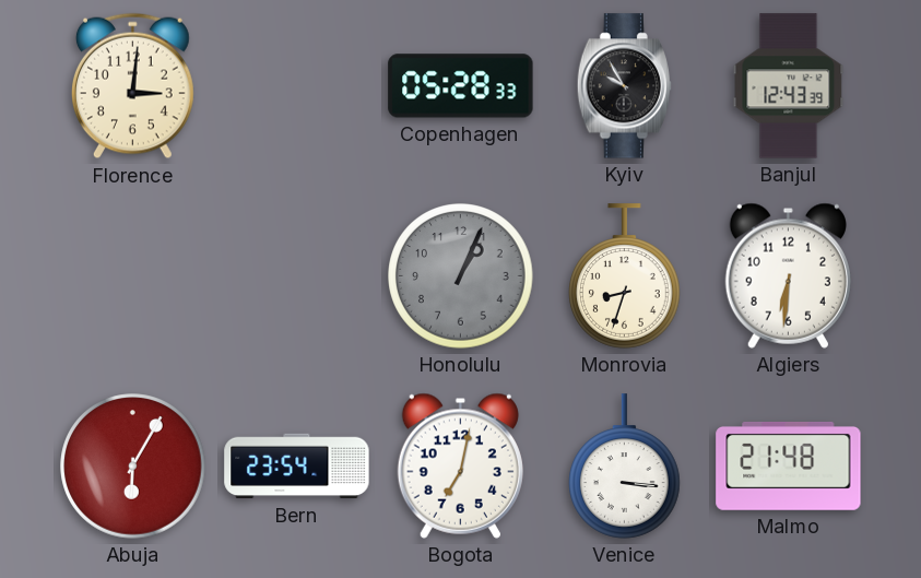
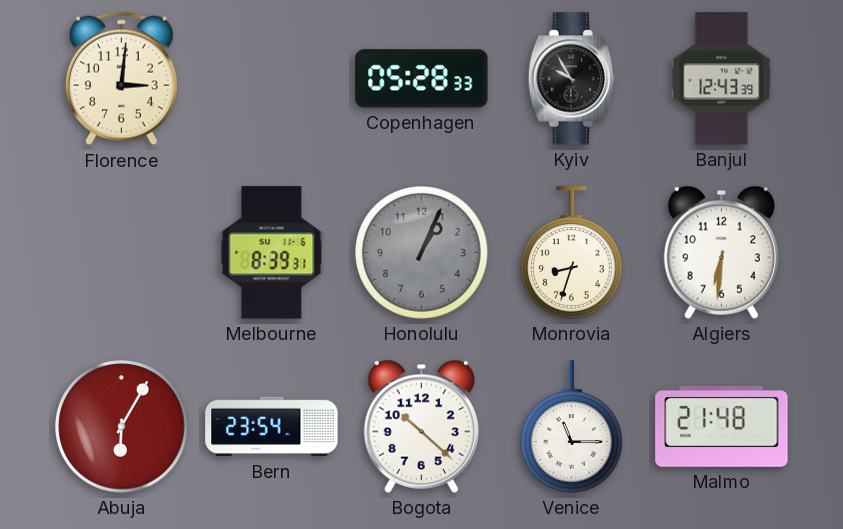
Melbourne: none -> 8:39 (272, 253)
Bogota: 7:02 -> 10:22 (421, 426)
Venice: 3:16 -> 11:15 (572, 427)
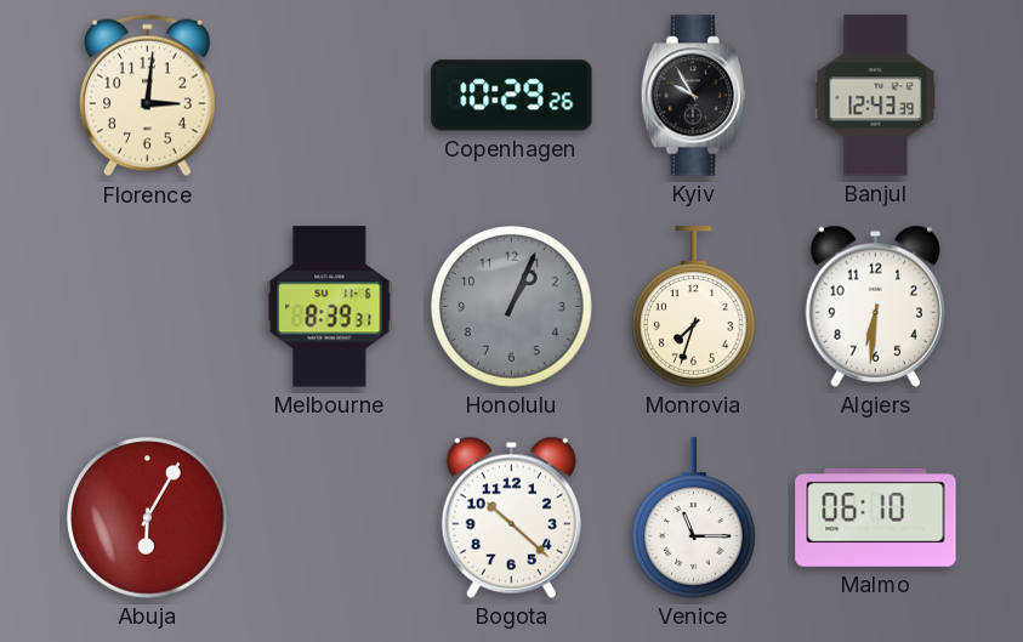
Copenhagen: 05:28 -> 10:29 (512, 96)
Monrovia: 8:33 -> 7:33 (694, 307)
Bern: 23:54 -> none (272, 427)
Malmo: 21:48 -> 06:10 (876, 517)
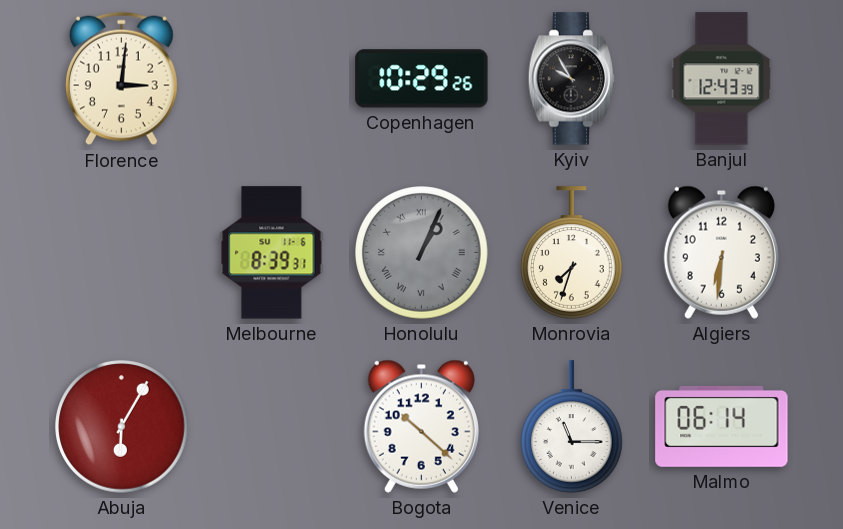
Honolulu numerals: Arabic -> Roman (422, 253)
Malmo: 06:10 -> 06:14 (722, 426)
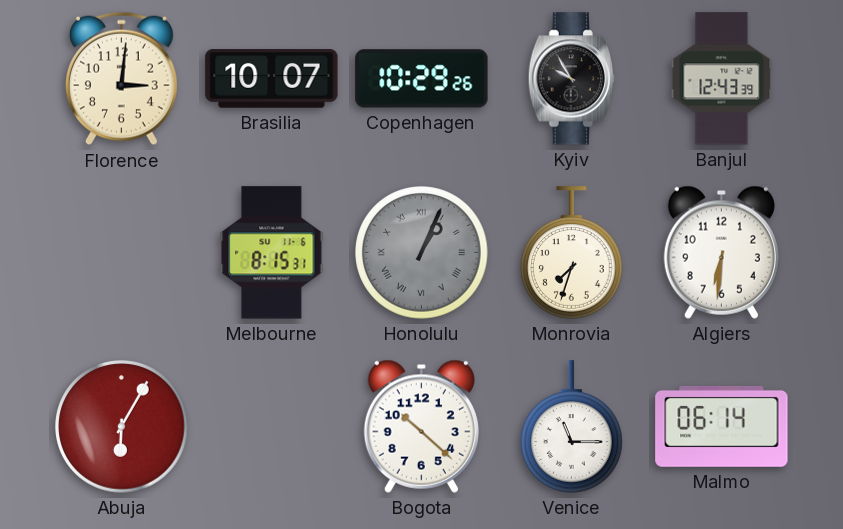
Brasilia: none -> 10:07 (272, 79)
Melbourne: 8:39 -> 8:15 (272, 253)
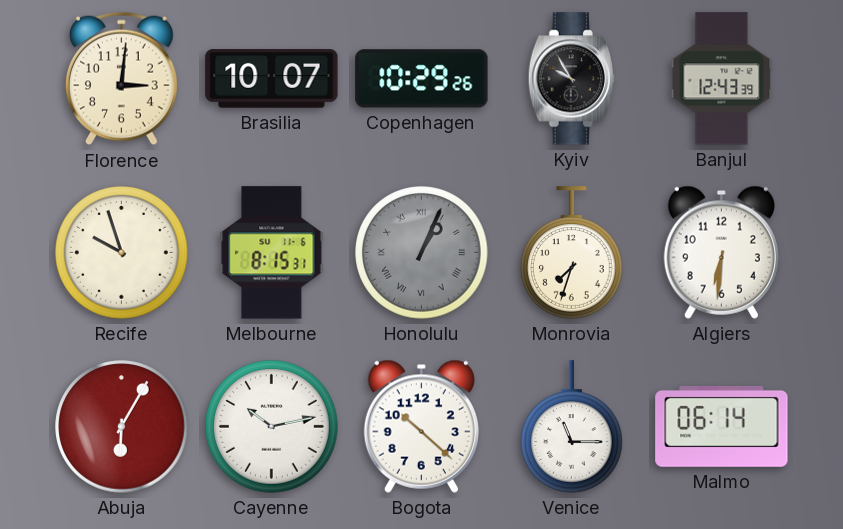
Recife: none -> 9:57 (122, 253)
Cayenne: none -> 10:13 (272, 427)
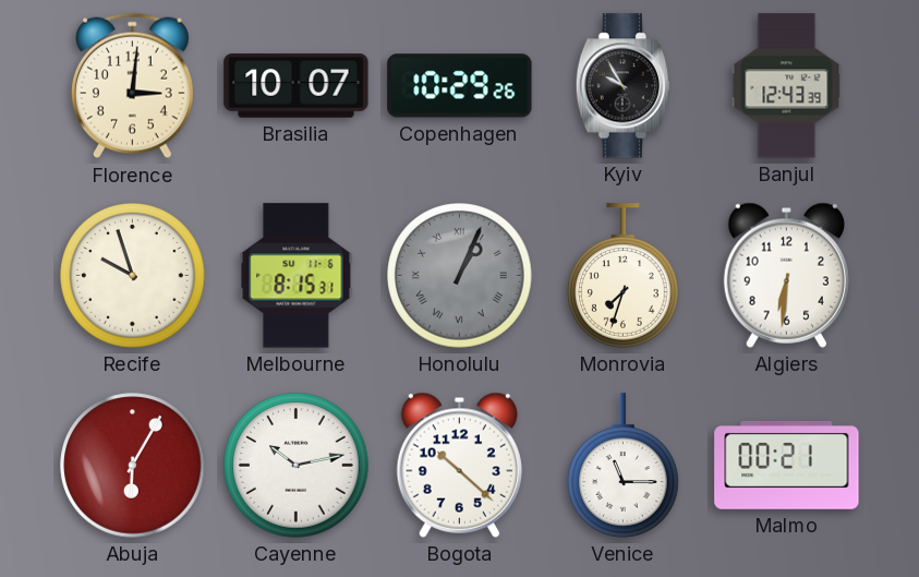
Malmo: 06:14 -> 00:21 (787, 465)
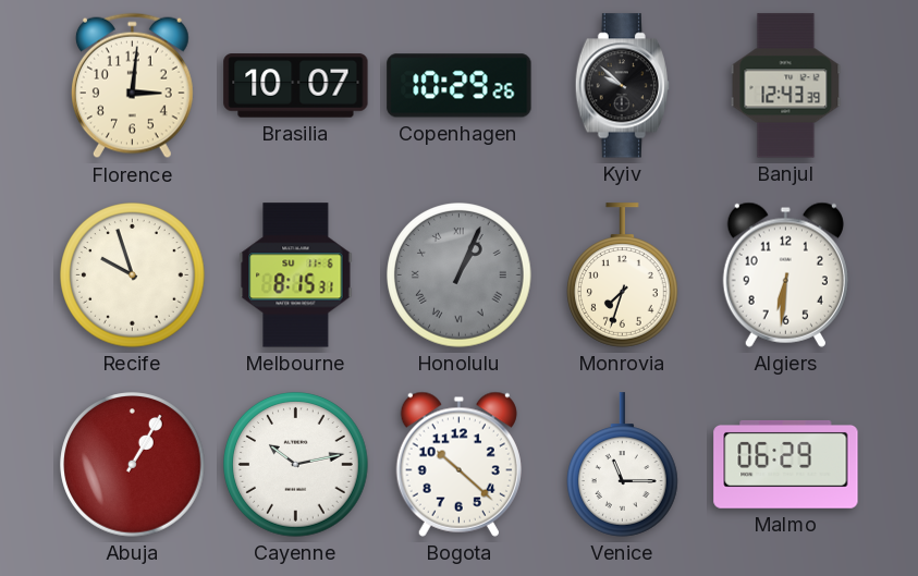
Kyiv: 9:55 -> 9:52 (622, 86)
Abuja: 6:05 -> 1:05 (133, 465)
Malmo: 00:21 -> 06:29 (786, 464)
